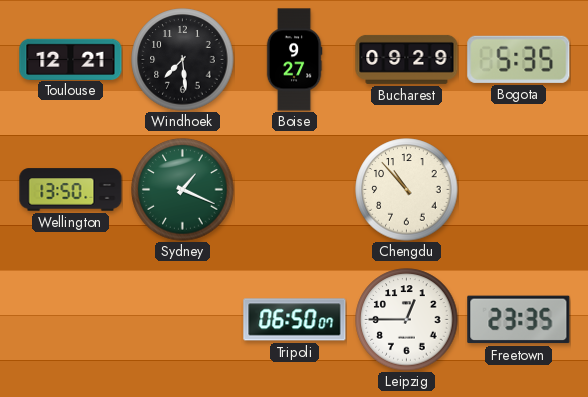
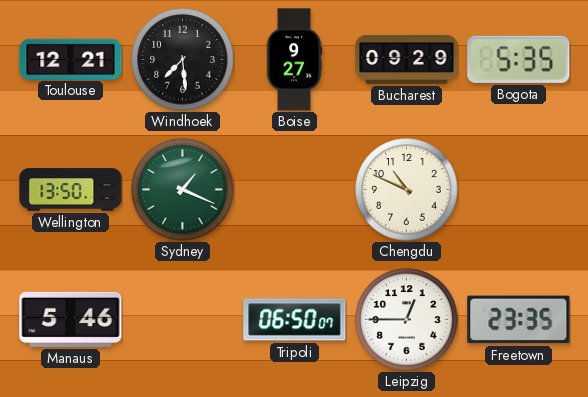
Chengdu: 10:53 -> 10:49 (407, 190)
Manaus: none -> 5:46 (71, 319)
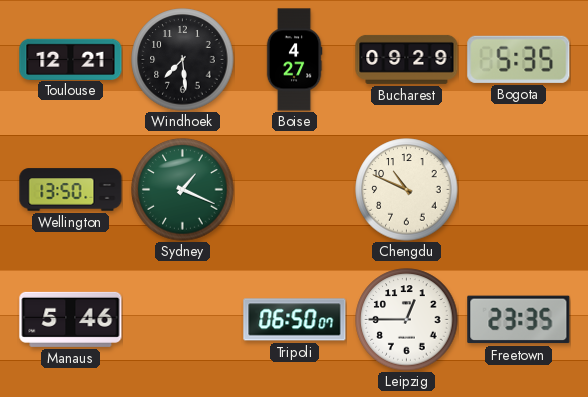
Boise: 9:27 -> 4:27 (294, 60)
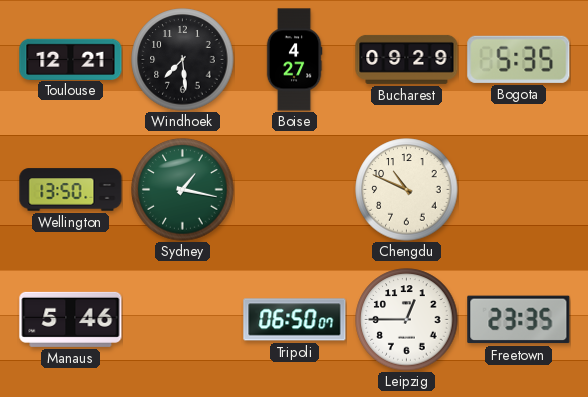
Sydney: 1:19 -> 1:17 (183, 190)
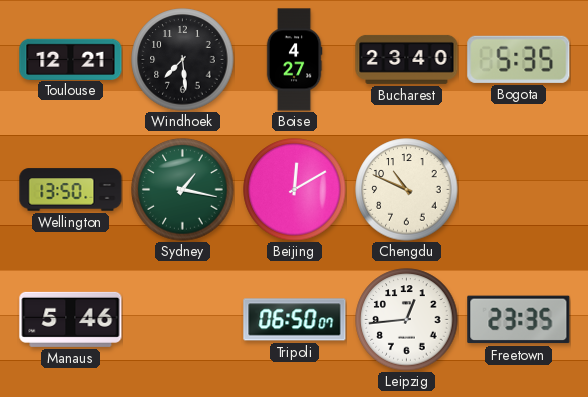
Bucharest: 09:29 -> 23:40 (407, 59)
Beijing: none -> 12:10 (295, 190)
Leipzig: 12:45 -> 12:44 (407, 320)
